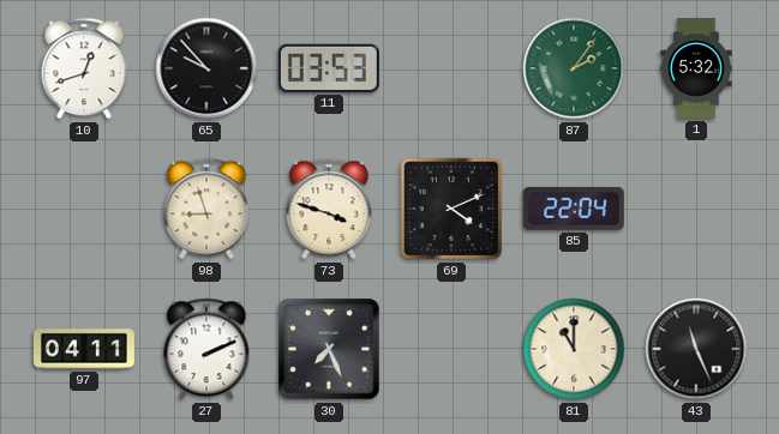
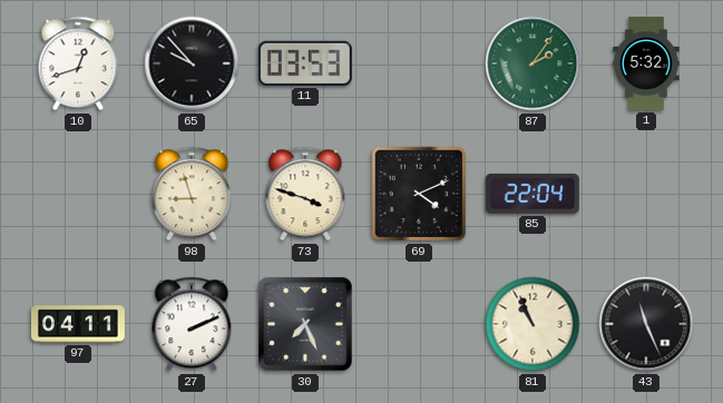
81: 11:00 -> 10:56 (533, 324)
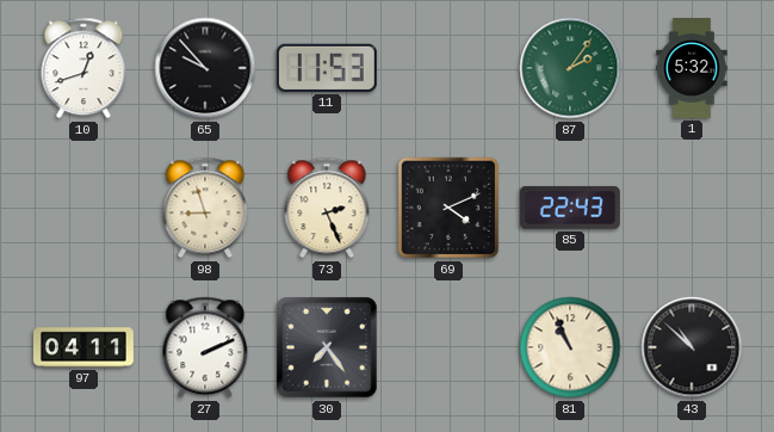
11: 03:53 -> 11:53 (327, 68)
73: 3:48 -> 2:26 (327, 208)
85: 22:04 -> 22:43 (570, 208)
30: 7:26 -> 7:24 (327, 347)
43: 11:26 -> 10:52 (692, 347)
